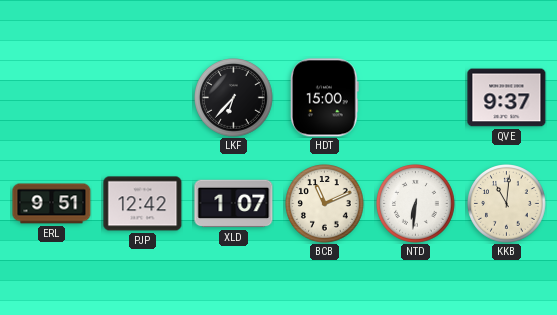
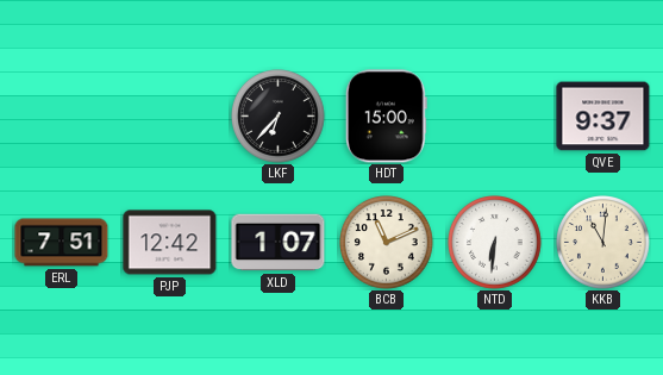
ERL: 9:51 -> 7:51 (62, 243)
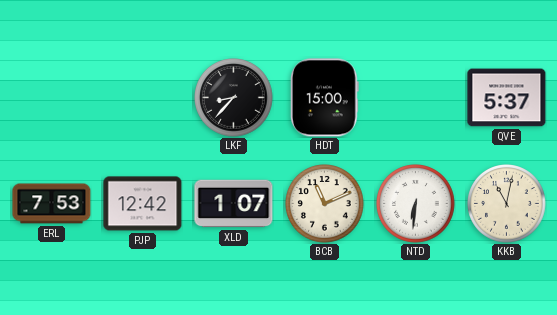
LKF: 6:37 -> 8:37 (234, 98)
QVE: 9:37 -> 5:37 (507, 98)
ERL: 7:51 -> 7:53 (52, 204)
KKB: 11:01 -> 11:02 (507, 204)
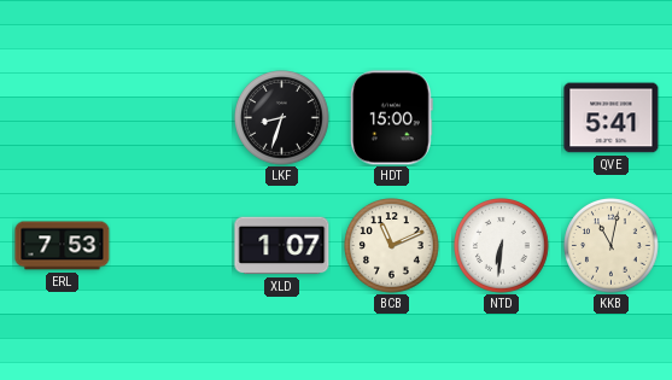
LKF: 8:37 -> 8:33 (282, 118)
QVE: 5:37 -> 5:41 (612, 118)
PJP: 12:42 -> none (143, 204)
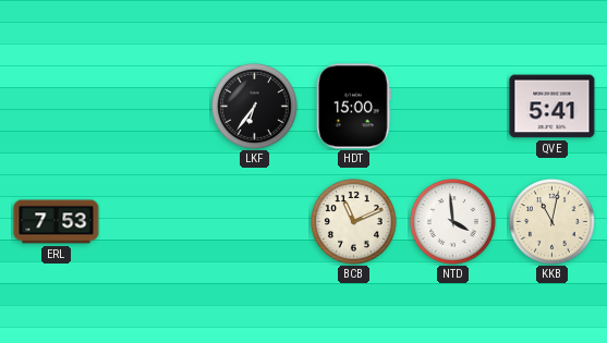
LKF: 8:33 -> 6:36 (255, 107)
XLD: 1:07 -> none (282, 246)
NTD: 6:31 -> 3:59 (453, 222)
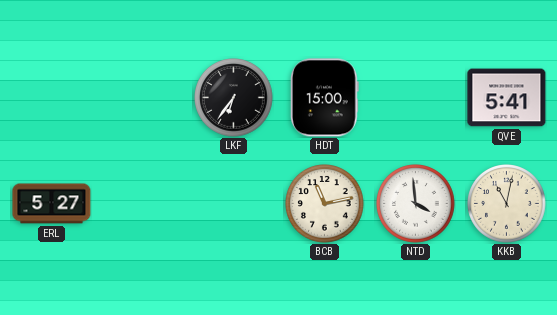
ERL: 7:53 -> 5:27 (52, 204)
BCB: 11:11 -> 11:13 (325, 204)
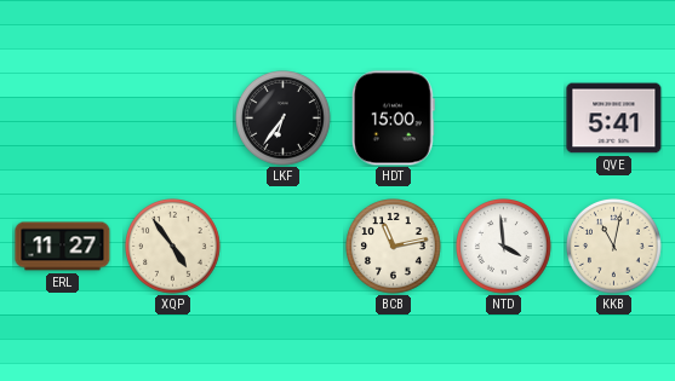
ERL: 5:27 -> 11:27 (63, 247)
XQP: none -> 4:54 (173, 247)
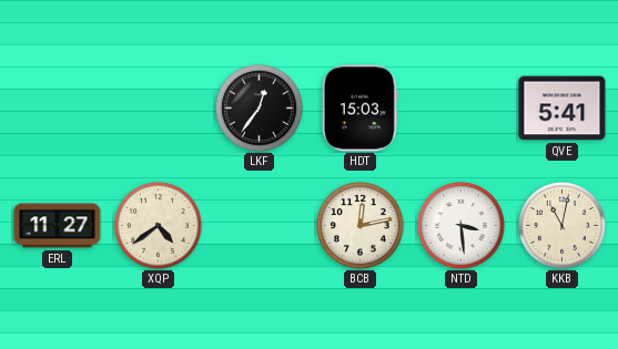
LKF: 6:36 -> 12:36 (260, 109)
HDT: 15:00 -> 15:03 (359, 109)
XQP: 4:54 -> 4:39 (159, 226)
BCB: 11:13 -> 12:13 (361, 226)
NTD: 3:59 -> 3:29 (462, 226)
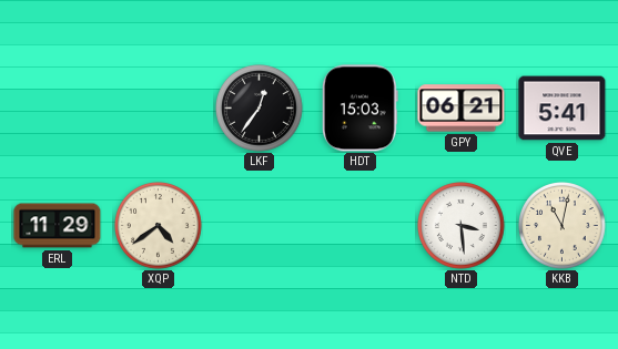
GPY: none -> 06:21 (462, 109)
ERL: 11:27 -> 11:29 (58, 226)
BCB: 12:13 -> none (361, 226)
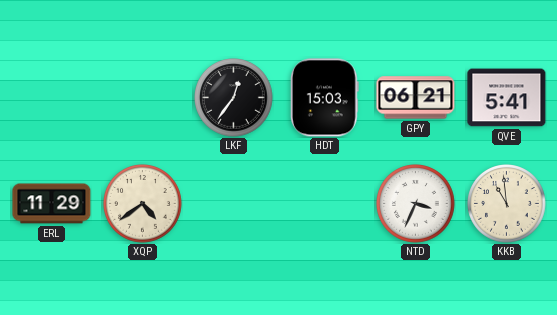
NTD: 3:29 -> 3:34 (416, 204)
KKB: 11:02 -> 10:59 (507, 204)
